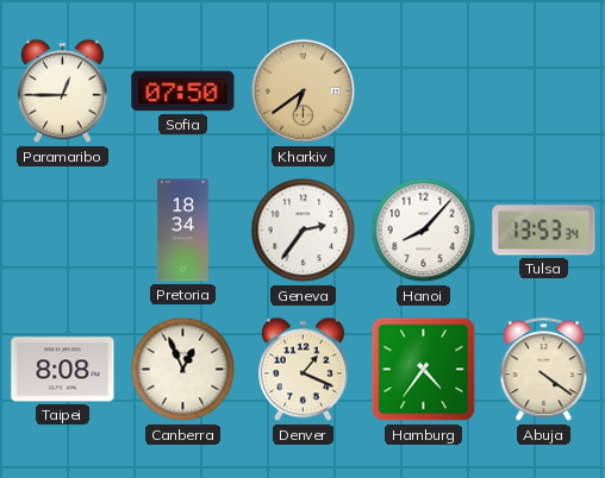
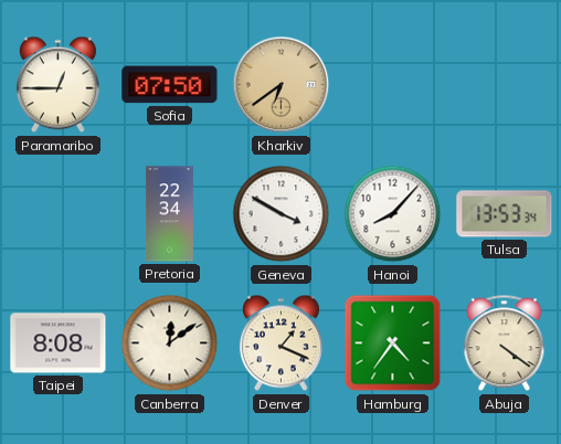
Pretoria: 18:34 -> 22:34 (169, 214)
Geneva: 2:36 -> 3:50 (282, 214)
Canberra: 12:56 -> 12:09 (170, 343)
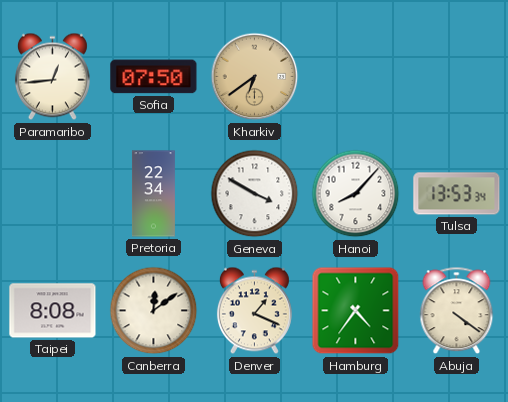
Paramaribo: 12:45 -> 12:44 (52, 77)
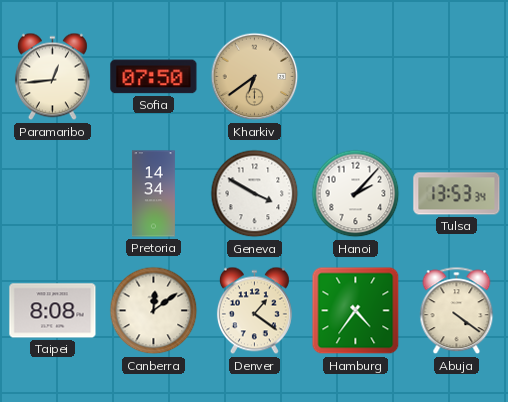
Pretoria: 22:34 -> 14:34 (153, 194)
Hanoi: 8:07 -> 2:07 (356, 194)
Denver: 1:19 -> 1:21 (254, 311)
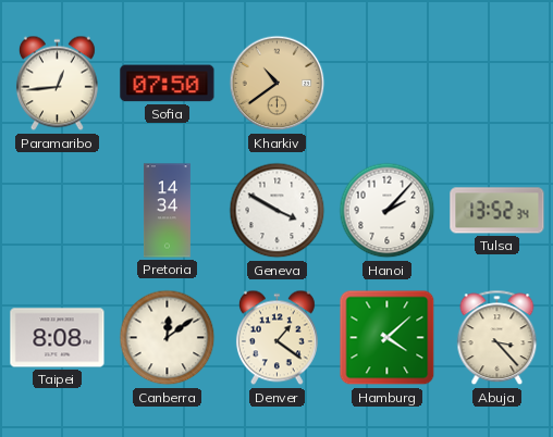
Kharkiv: 6:39 -> 10:39 (278, 84)
Tulsa: 13:53 -> 13:52 (497, 211)
Hamburg: 4:36 -> 4:08 (388, 338)
Abuja: 4:21 -> 3:23 (497, 338)
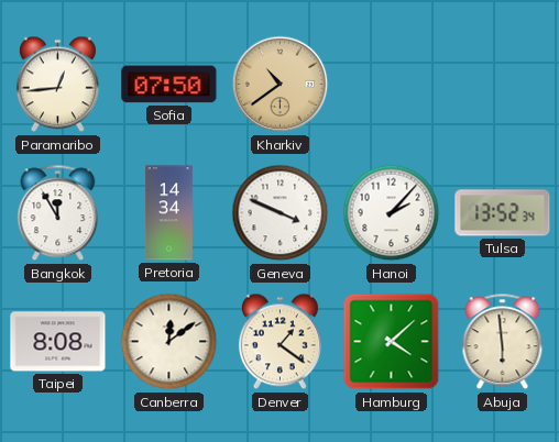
Bangkok: none -> 11:55 (58, 213)
Geneva: 3:50 -> 3:49 (281, 213)
Abuja: 3:23 -> 5:59 (503, 342)
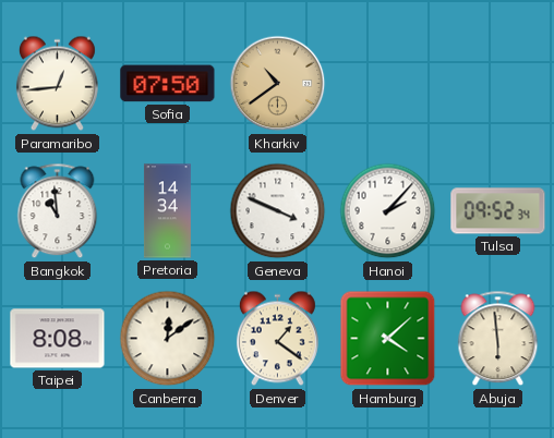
Bangkok: 11:55 -> 10:59 (58, 211)
Tulsa: 13:52 -> 09:52 (498, 211)
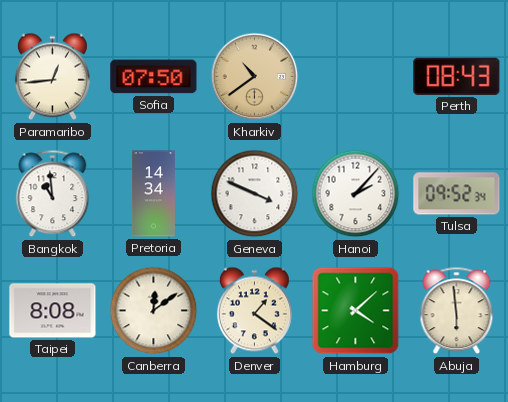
Perth: none -> 08:43 (457, 76)
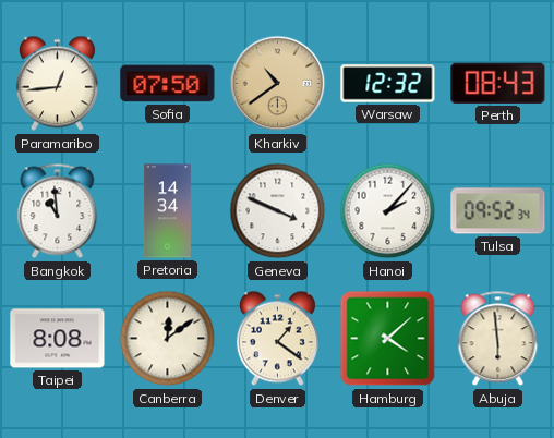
Warsaw: none -> 12:32 (388, 84)
